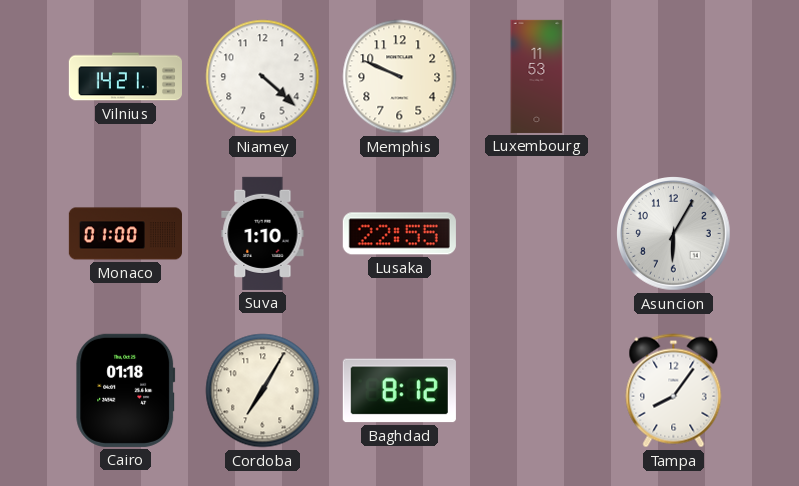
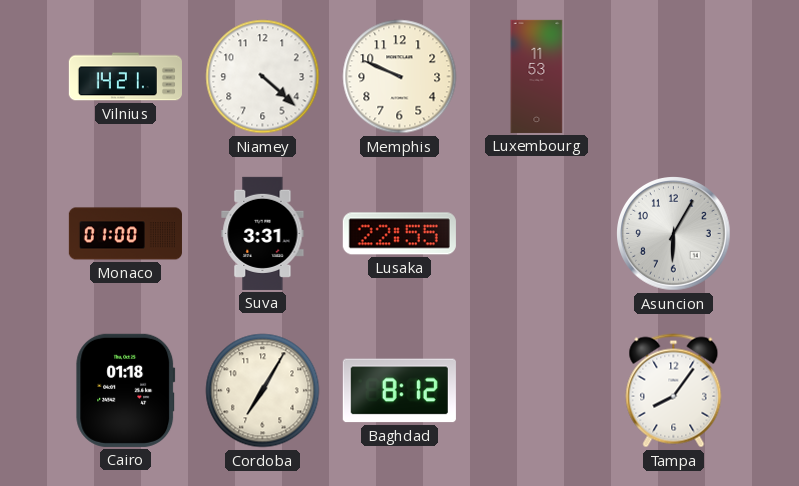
Suva: 1:10 -> 3:31 (263, 233)
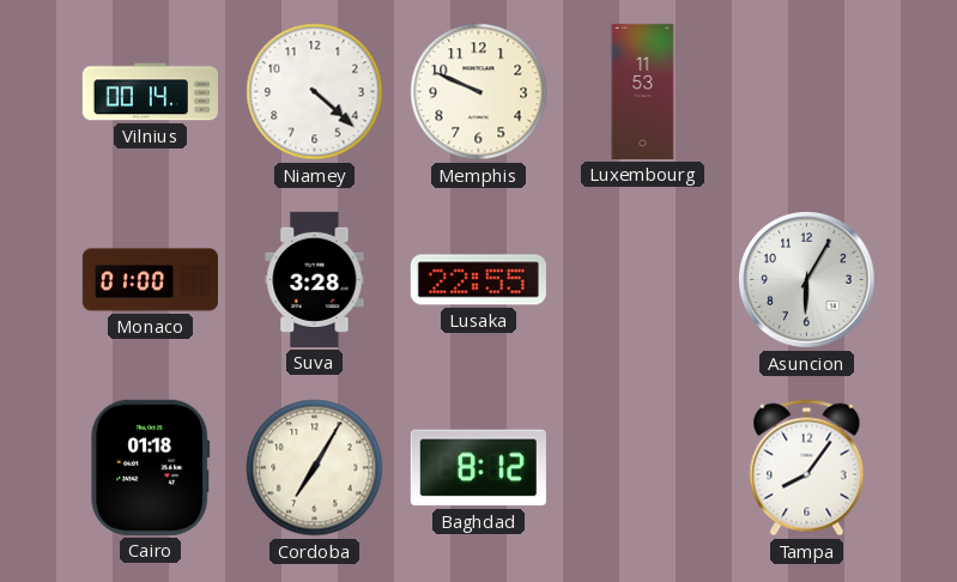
Vilnius: 14:21 -> 00:14 (150, 92)
Suva: 3:31 -> 3:28 (315, 279)
